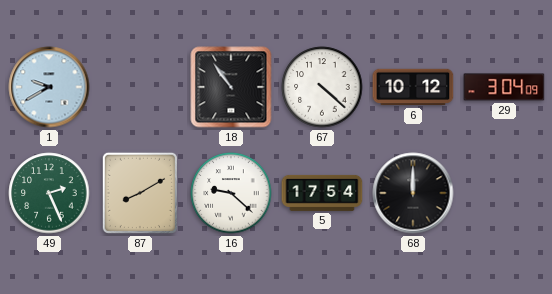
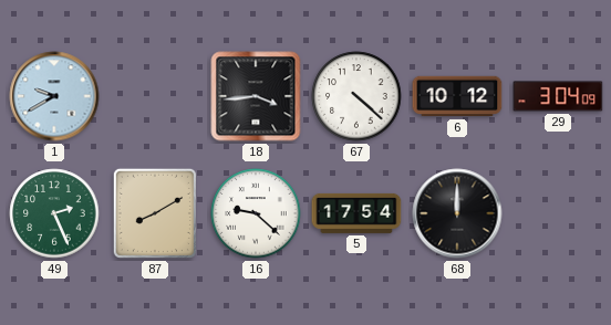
18: 10:54 -> 3:44 (256, 96)
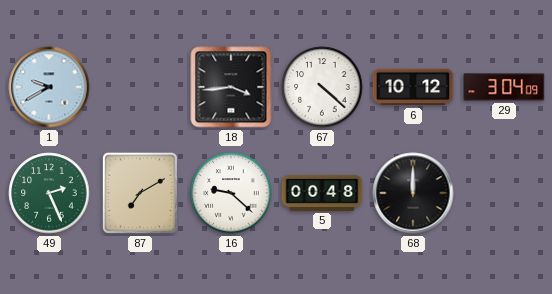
87: 8:10 -> 7:10 (140, 193)
5: 17:54 -> 00:48 (322, 193)
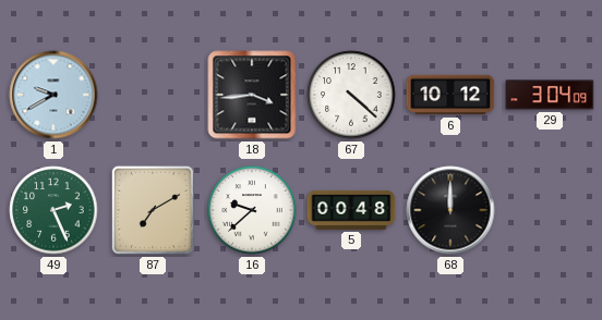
16: 9:22 -> 9:38 (252, 210)
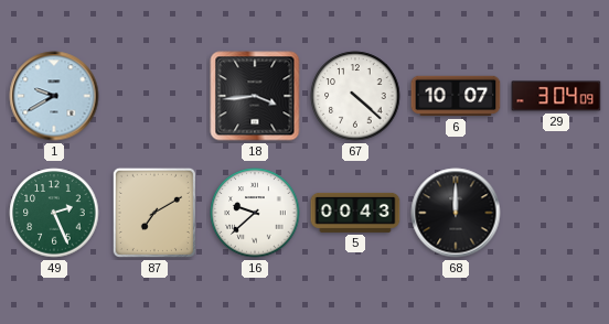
6: 10:12 -> 10:07 (456, 96)
5: 00:48 -> 00:43 (355, 213)
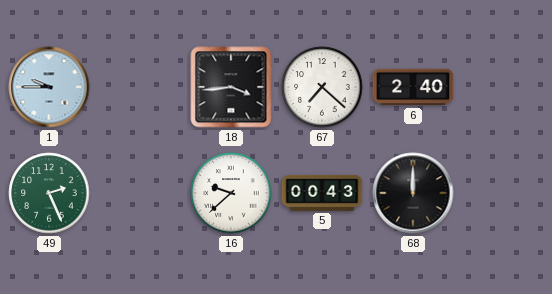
1: 9:40 -> 9:45 (49, 87)
67: 4:22 -> 7:22 (322, 87)
6: 10:07 -> 2:40 (413, 87)
29: 3:04 -> none (556, 96)
87: 7:10 -> none (154, 213)
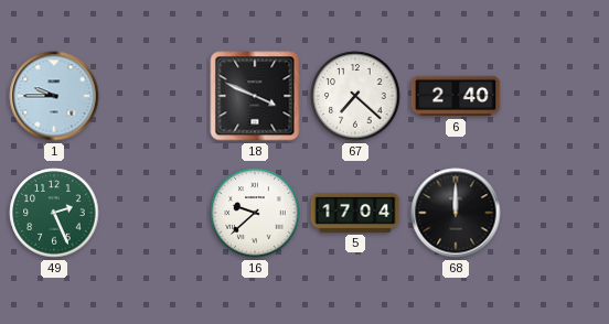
18: 3:44 -> 3:49 (255, 96)
5: 00:43 -> 17:04 (355, 213)
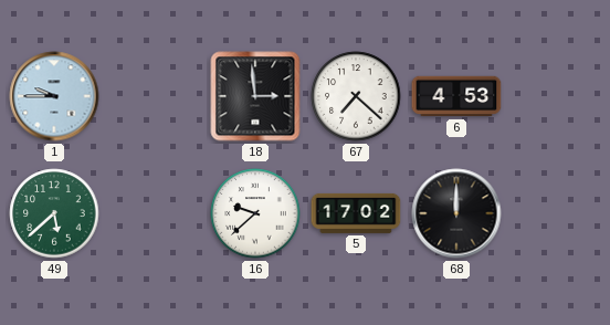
18: 3:49 -> 2:59 (255, 96)
6: 2:40 -> 4:53 (456, 96)
49: 2:26 -> 5:38 (54, 213)
5: 17:04 -> 17:02 (356, 213)
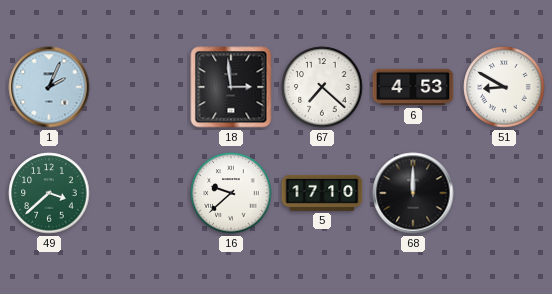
1: 9:45 -> 2:04 (49, 87)
51: none -> 8:50 (504, 87)
49: 5:38 -> 3:38 (49, 193)
5: 17:02 -> 17:10 (322, 193)
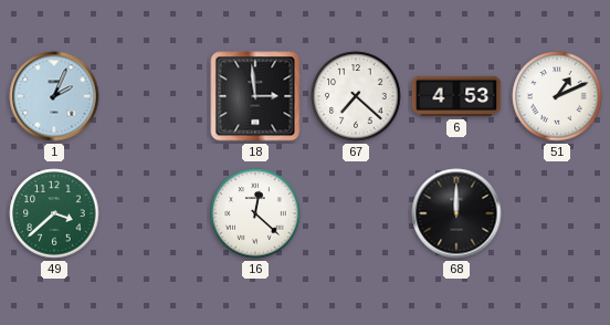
51: 8:50 -> 1:11 (557, 96)
16: 9:38 -> 12:22 (255, 213)
5: 17:10 -> none (322, 193)
